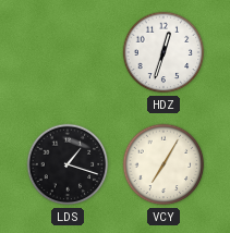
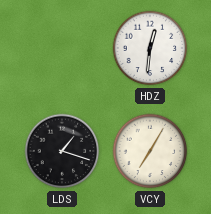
HDZ: 12:33 -> 12:31 (150, 48)
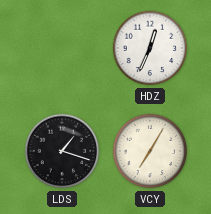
HDZ: 12:31 -> 12:34 (150, 48)
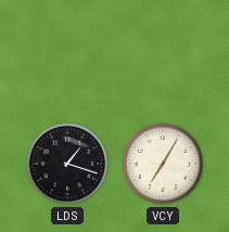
HDZ: 12:34 -> none (150, 48)
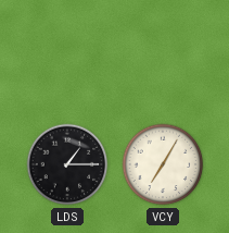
LDS: 1:18 -> 1:15 (67, 164)
